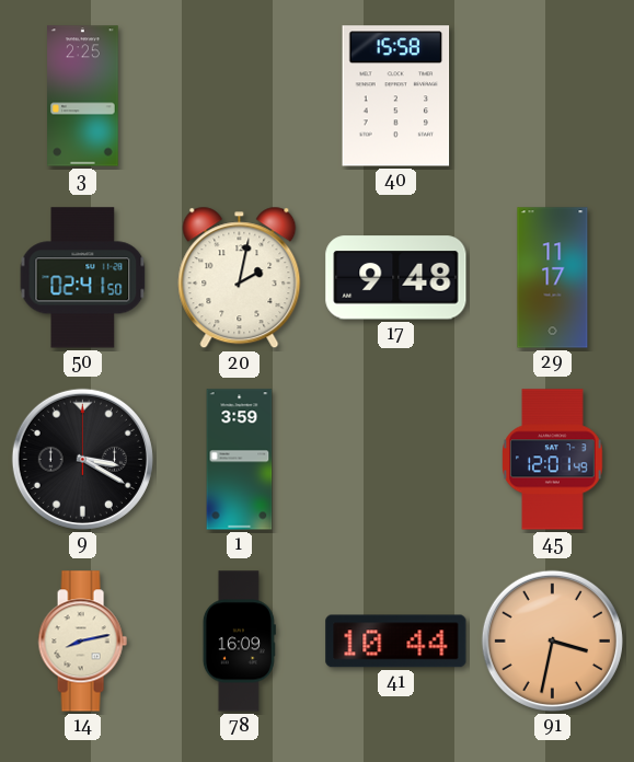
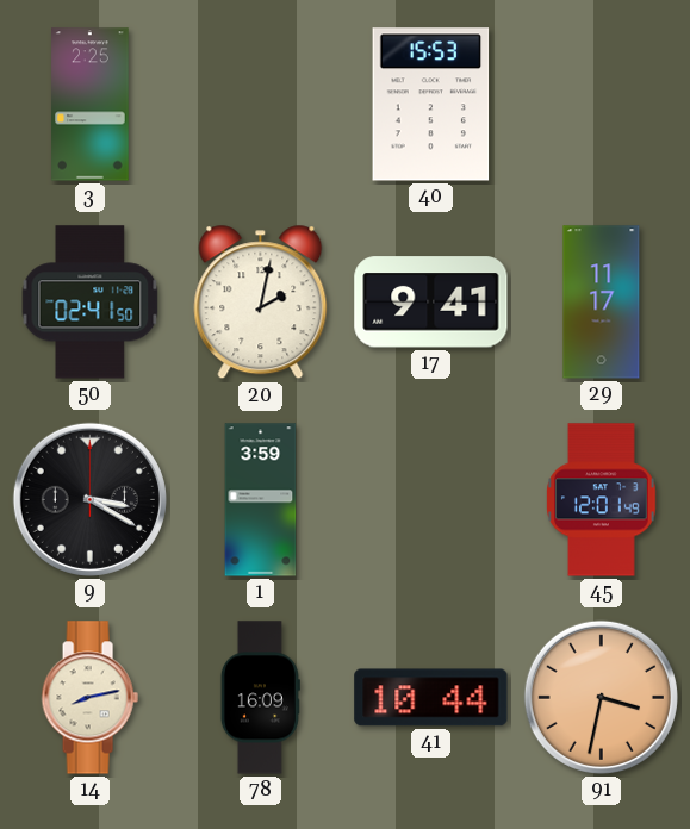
40: 15:58 -> 15:53 (431, 105)
17: 9:48 -> 9:41 (431, 303)
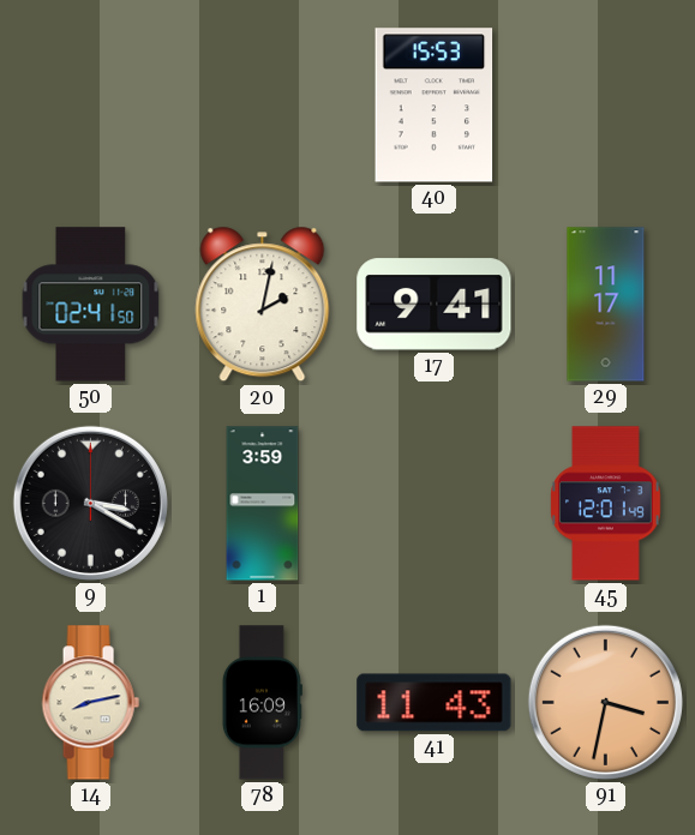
3: 2:25 -> none (91, 105)
41: 10:44 -> 11:43 (435, 703)
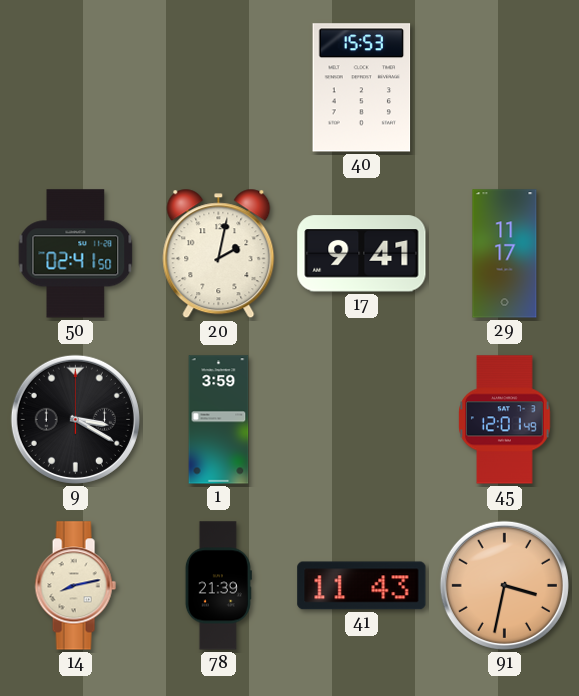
78: 16:09 -> 21:39 (218, 586)
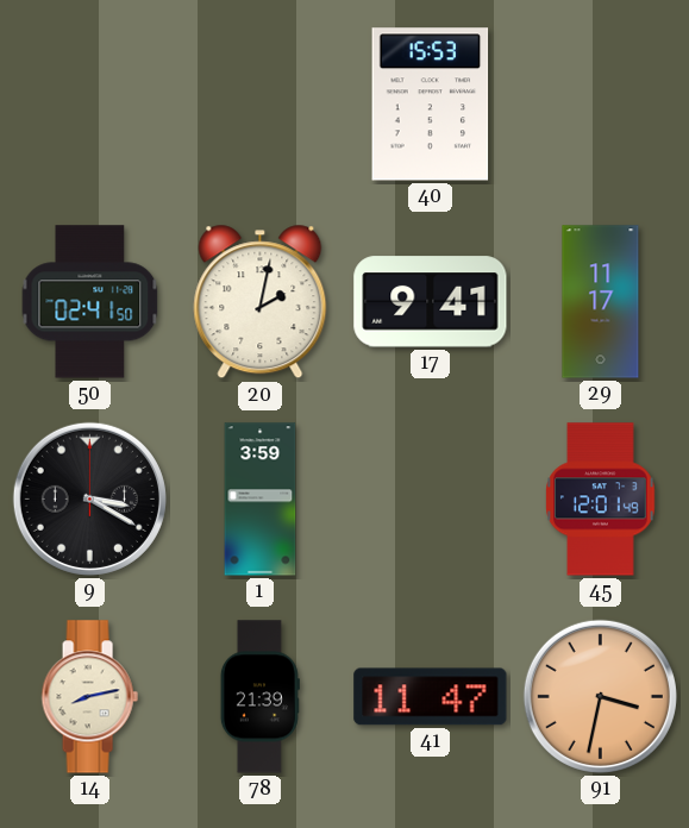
41: 11:43 -> 11:47 (431, 697)
